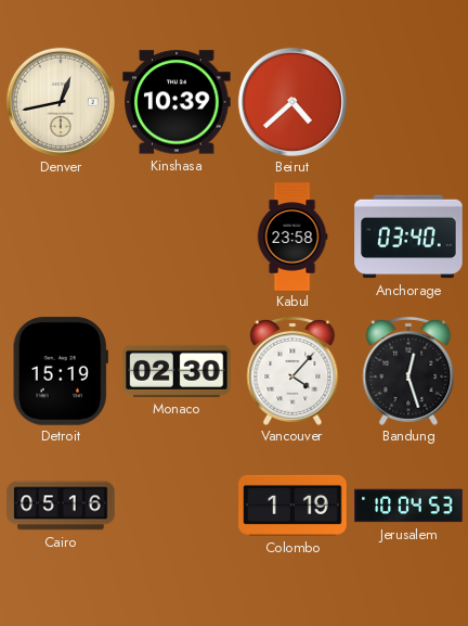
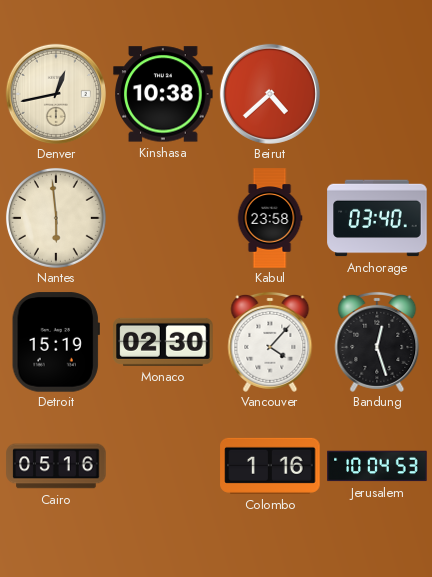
Kinshasa: 10:39 -> 10:38 (163, 94)
Nantes: none -> 5:59 (56, 218)
Colombo: 1:19 -> 1:16 (270, 466)
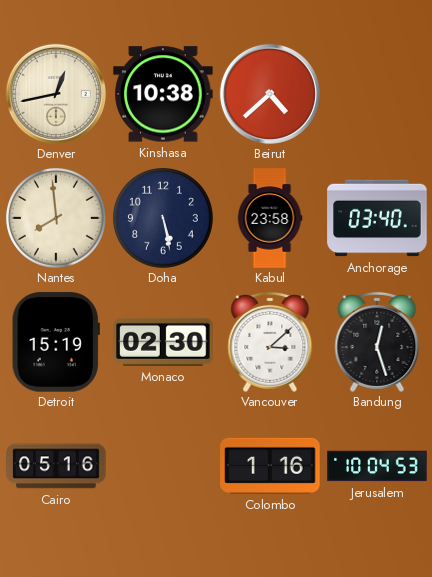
Nantes: 5:59 -> 7:59 (56, 218)
Doha: none -> 5:28 (163, 218)
Vancouver: 4:07 -> 3:08 (270, 342)
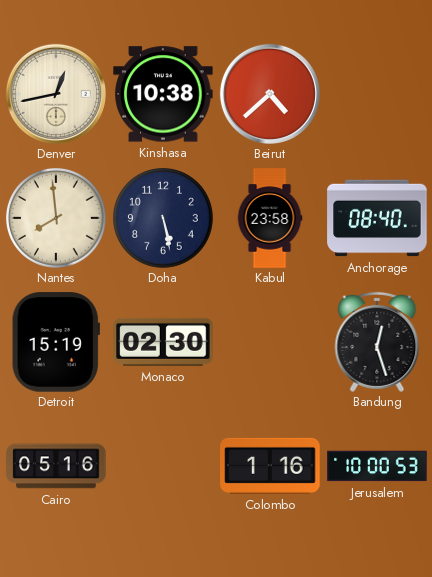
Anchorage: 03:40 -> 08:40 (377, 218)
Vancouver: 3:08 -> none (270, 342)
Jerusalem: 10:04 -> 10:00 (377, 466)
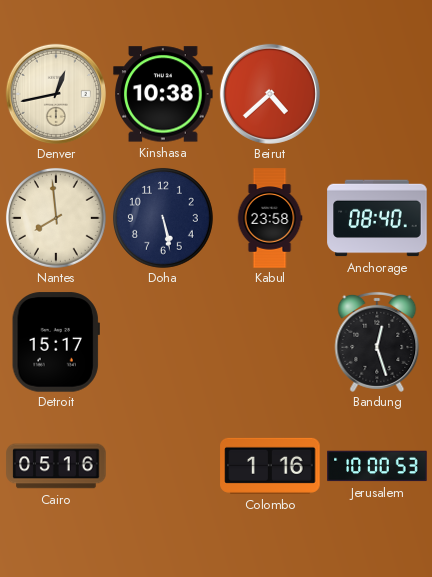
Detroit: 15:19 -> 15:17 (56, 342)
Monaco: 02:30 -> none (163, 342)
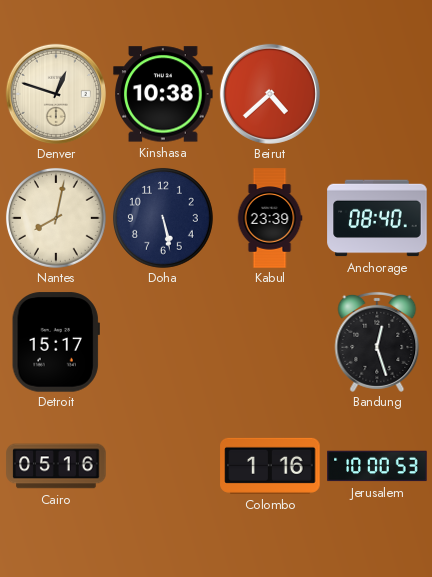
Denver: 12:43 -> 12:48 (56, 94)
Nantes: 7:59 -> 8:02 (56, 218)
Kabul: 23:58 -> 23:39 (270, 218)
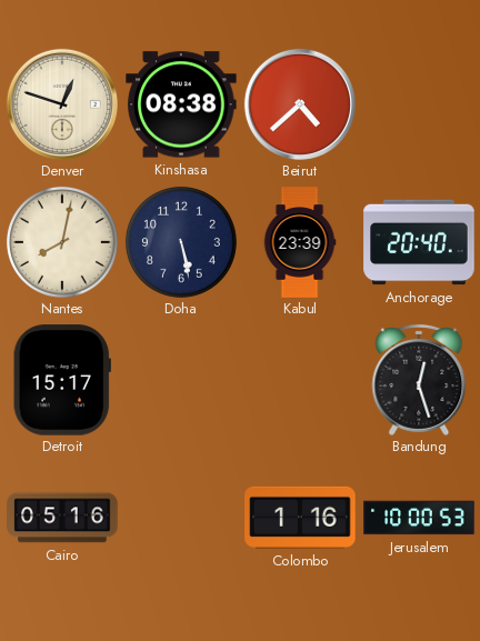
Kinshasa: 10:38 -> 08:38 (181, 104)
Anchorage: 08:40 -> 20:40 (419, 242)
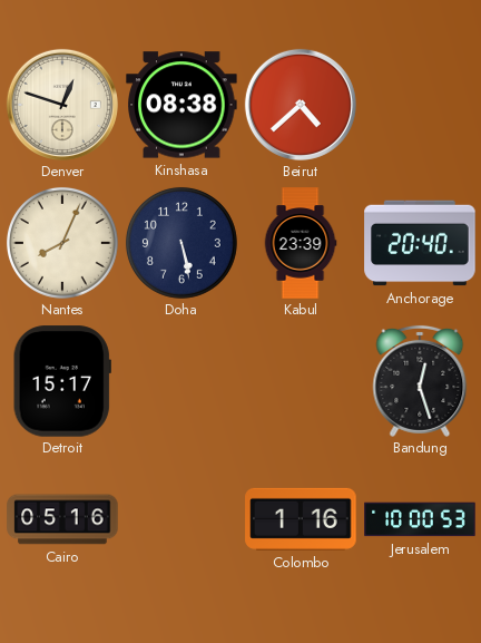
Nantes: 8:02 -> 8:04 (62, 243)
